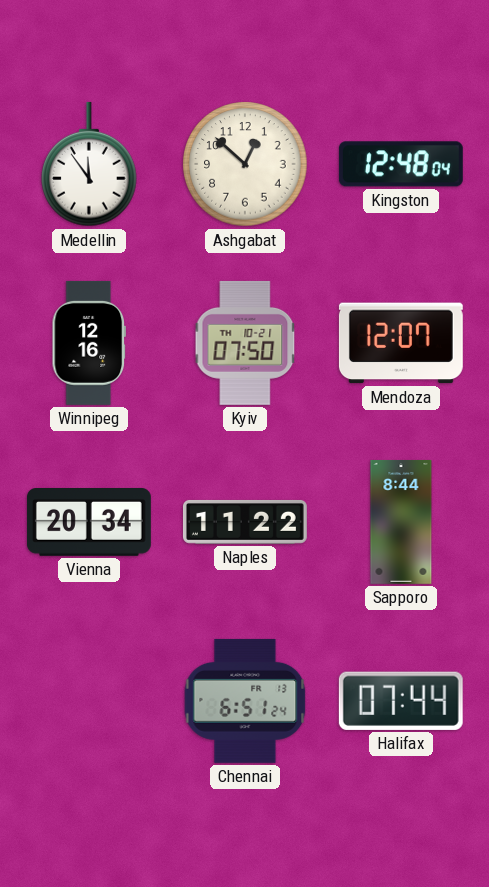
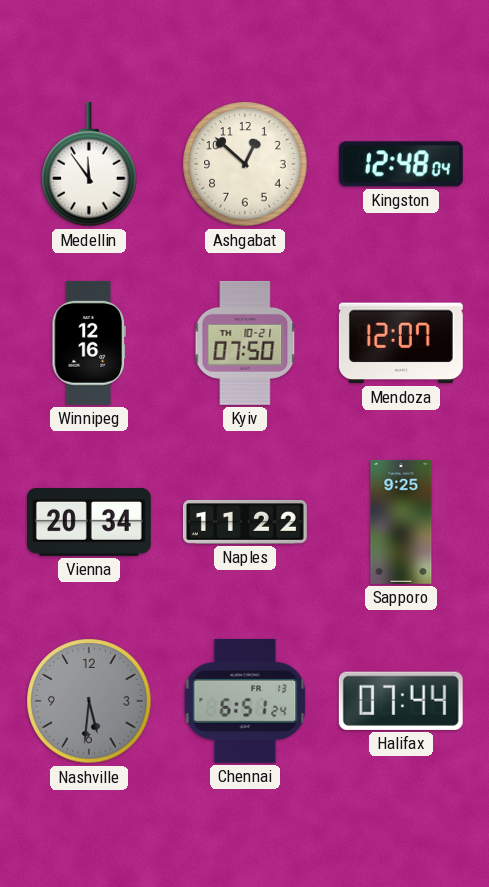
Sapporo: 8:44 -> 9:25 (401, 522)
Nashville: none -> 5:31 (89, 701)
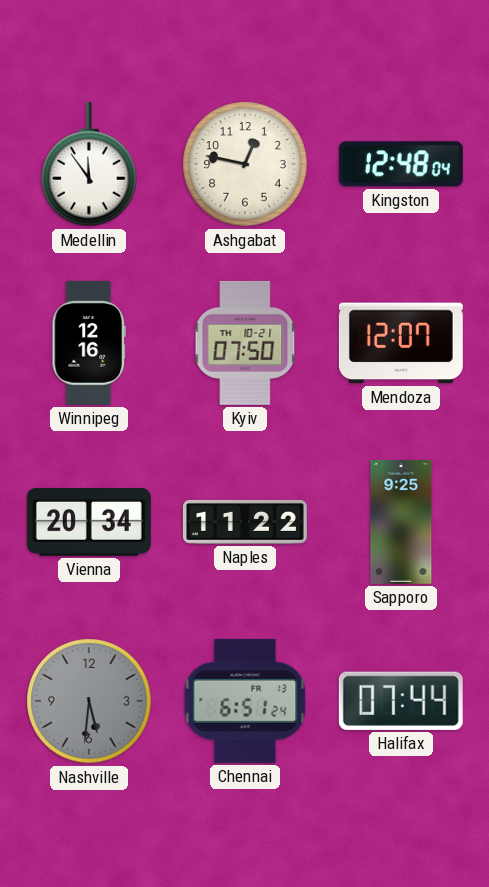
Ashgabat: 12:52 -> 12:47 (245, 164)
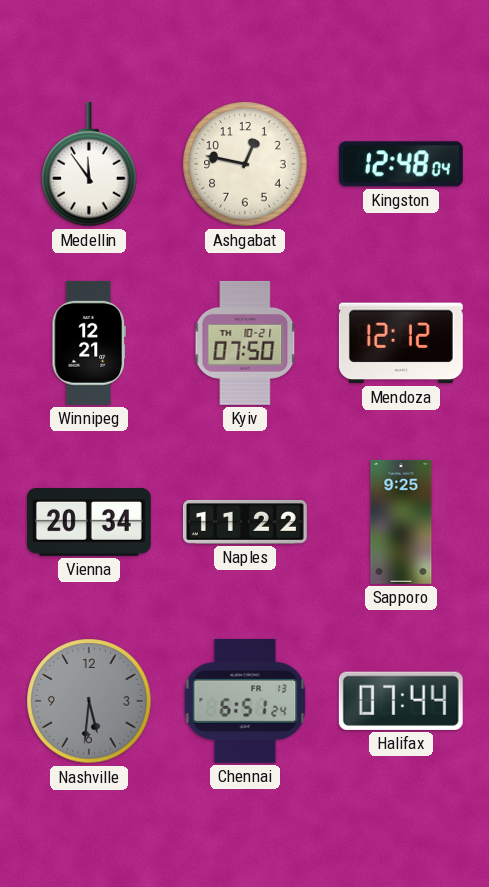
Winnipeg: 12:16 -> 12:21 (88, 343)
Mendoza: 12:07 -> 12:12 (401, 343)
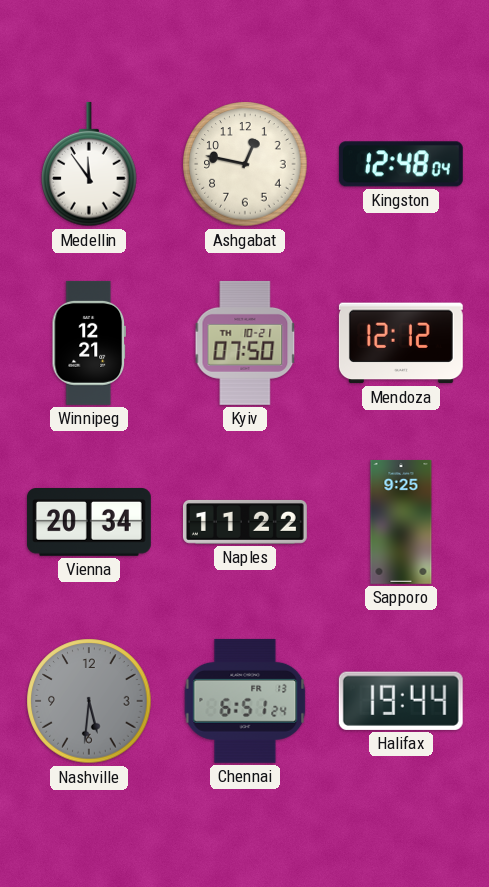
Halifax: 07:44 -> 19:44 (401, 701)
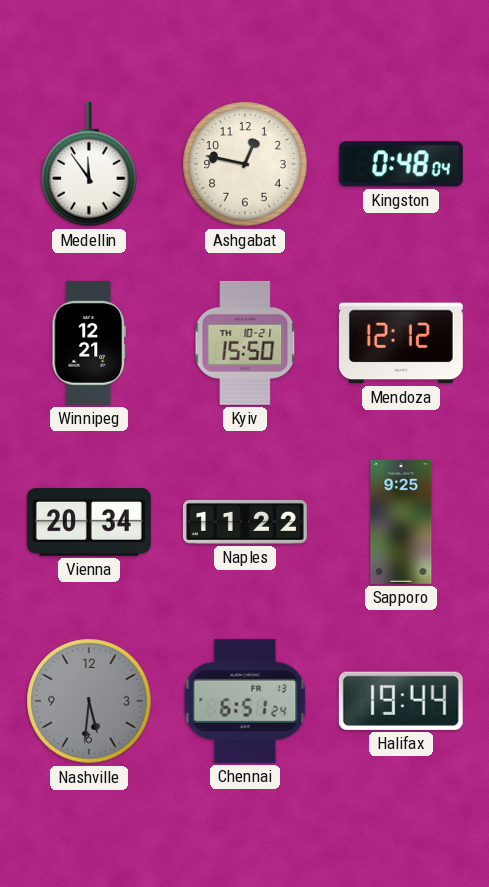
Kingston: 12:48 -> 0:48 (401, 164)
Kyiv: 07:50 -> 15:50 (245, 343)
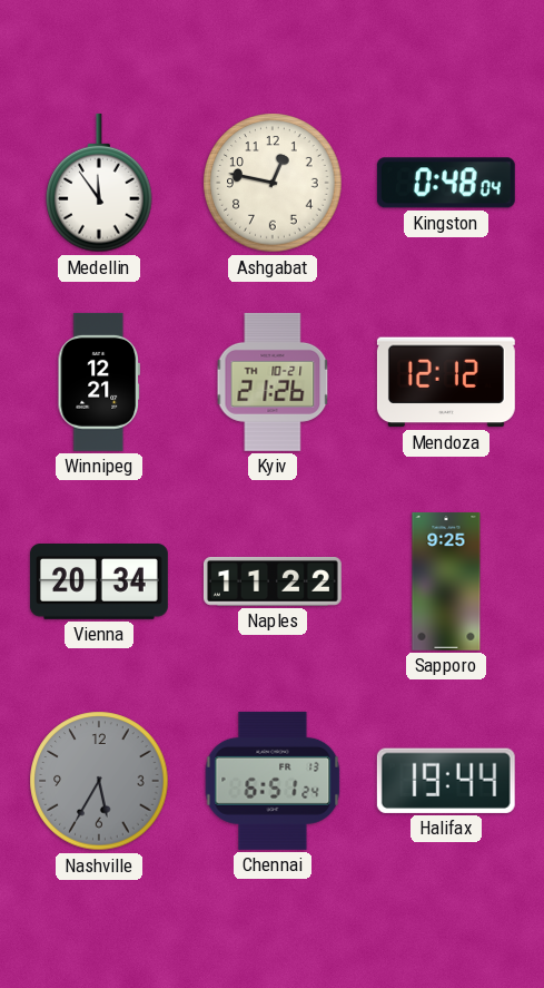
Kyiv: 15:50 -> 21:26 (273, 382)
Nashville: 5:31 -> 5:35 (99, 781)
